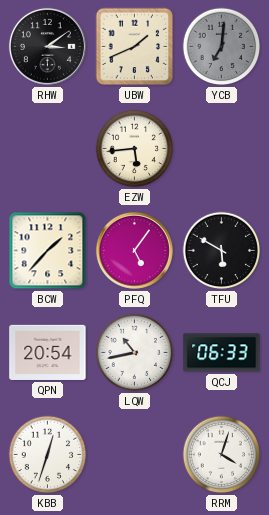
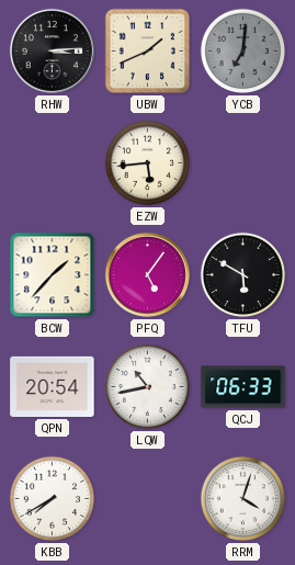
RHW: 3:09 -> 3:14 (52, 50)
KBB: 12:33 -> 7:40 (53, 499)
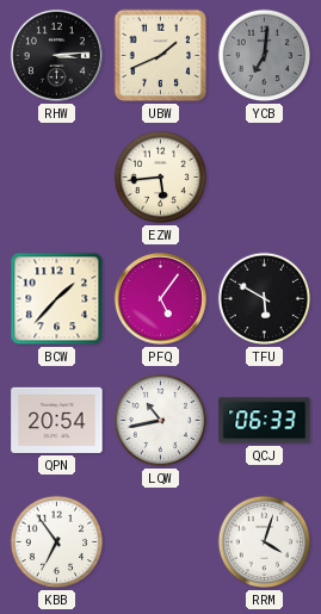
KBB: 7:40 -> 6:54 (57, 542)
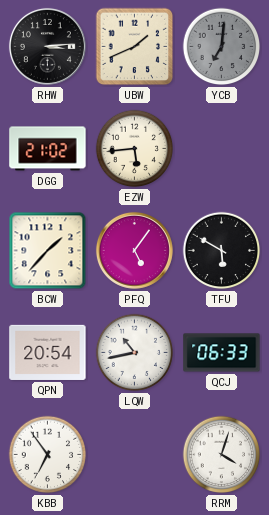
DGG: none -> 21:02 (48, 149)
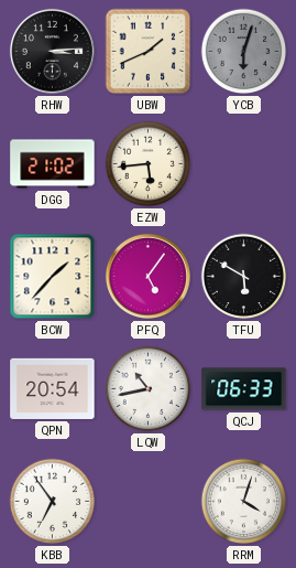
YCB: 7:01 -> 6:03 (244, 52)
